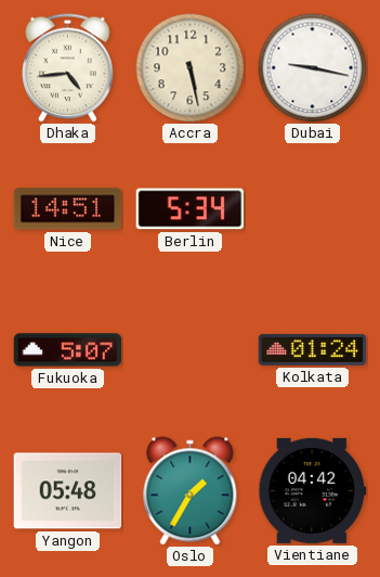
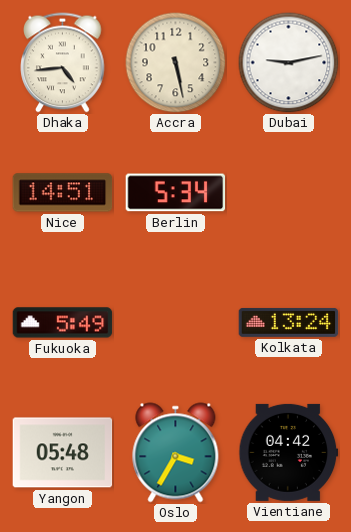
Dubai: 9:17 -> 9:13 (289, 63)
Fukuoka: 5:07 -> 5:49 (63, 323)
Kolkata: 01:24 -> 13:24 (289, 322)
Oslo: 1:35 -> 3:35 (176, 453)
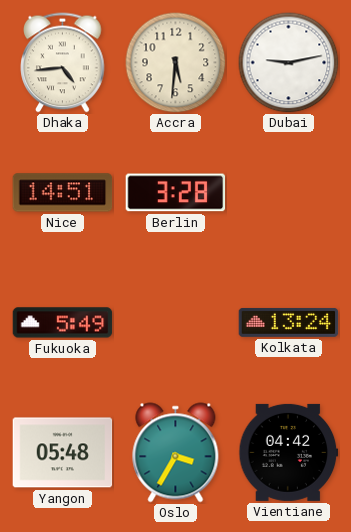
Accra: 5:28 -> 5:31 (176, 63)
Berlin: 5:34 -> 3:28 (176, 193)
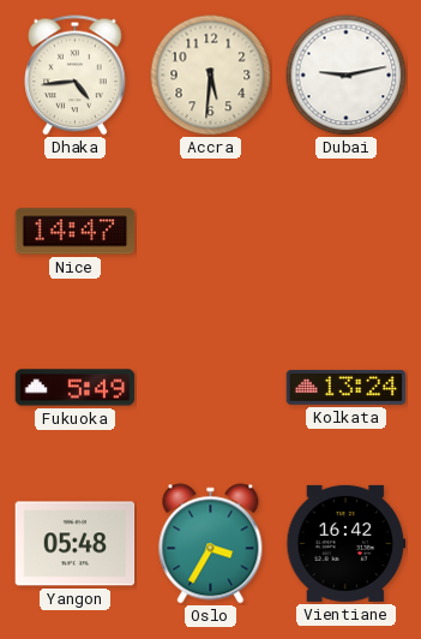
Nice: 14:51 -> 14:47 (76, 232)
Berlin: 3:28 -> none (176, 193)
Vientiane: 04:42 -> 16:42 (347, 543)
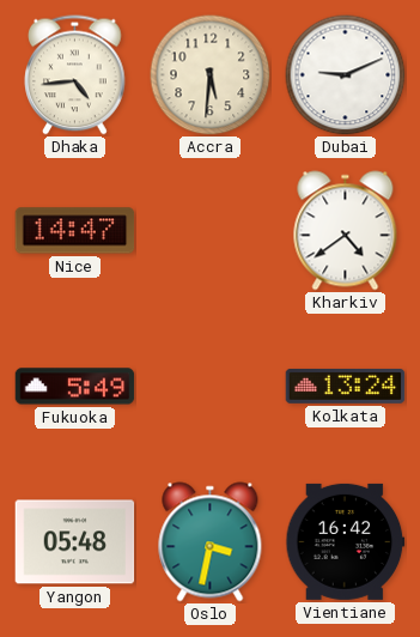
Dubai: 9:13 -> 9:11 (346, 75)
Kharkiv: none -> 4:39 (346, 231)
Oslo: 3:35 -> 3:32 (211, 542)
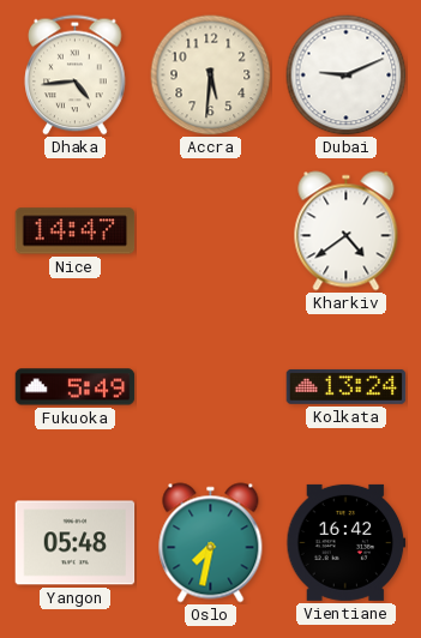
Oslo: 3:32 -> 7:32 (211, 543)
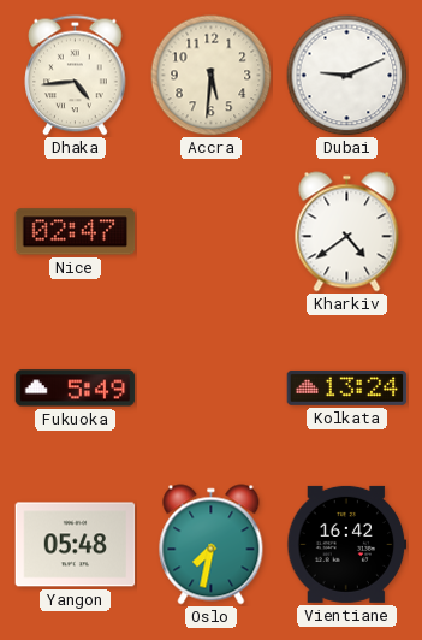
Nice: 14:47 -> 02:47 (76, 232)
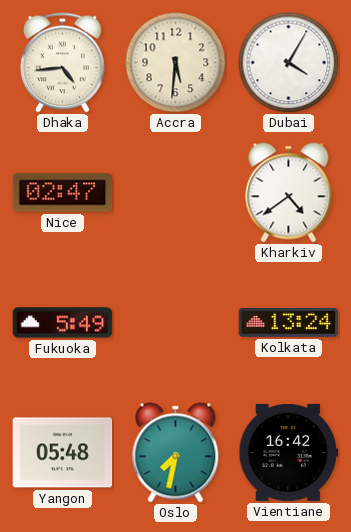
Dubai: 9:11 -> 4:05 (289, 63)
